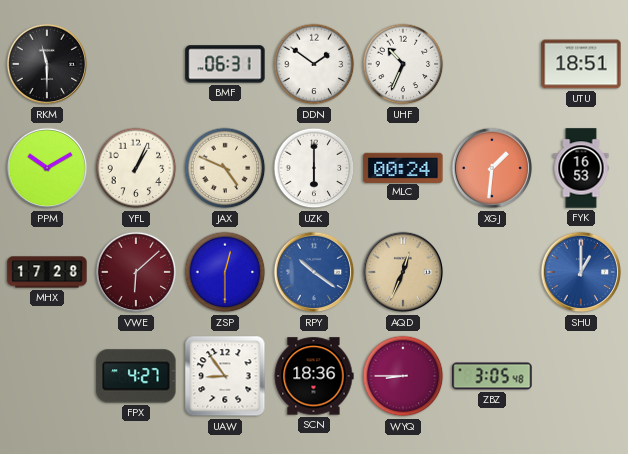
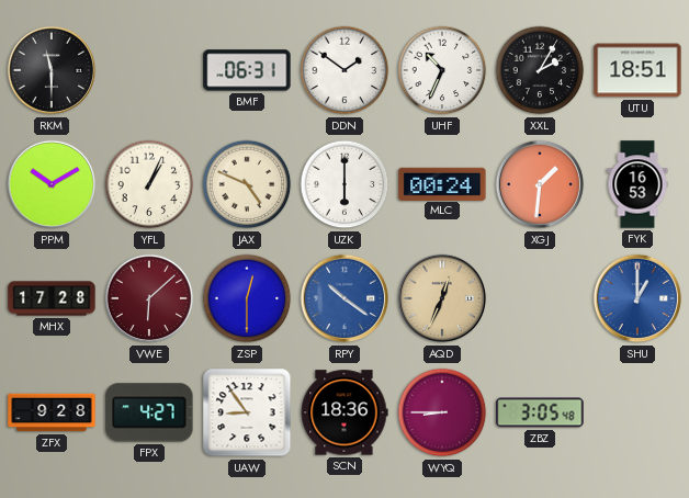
XXL: none -> 2:05 (540, 70)
ZFX: none -> 9:28 (52, 412)
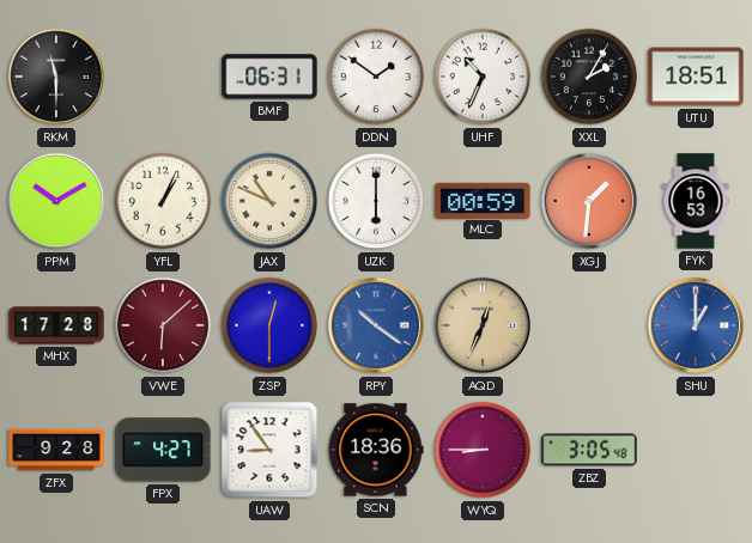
JAX: 4:49 -> 10:49 (269, 201)
MLC: 00:24 -> 00:59 (483, 200)
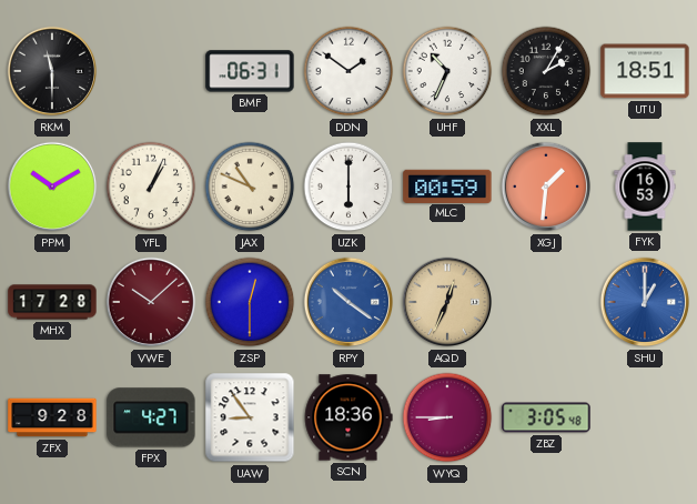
VWE: 6:08 -> 10:08 (151, 302)
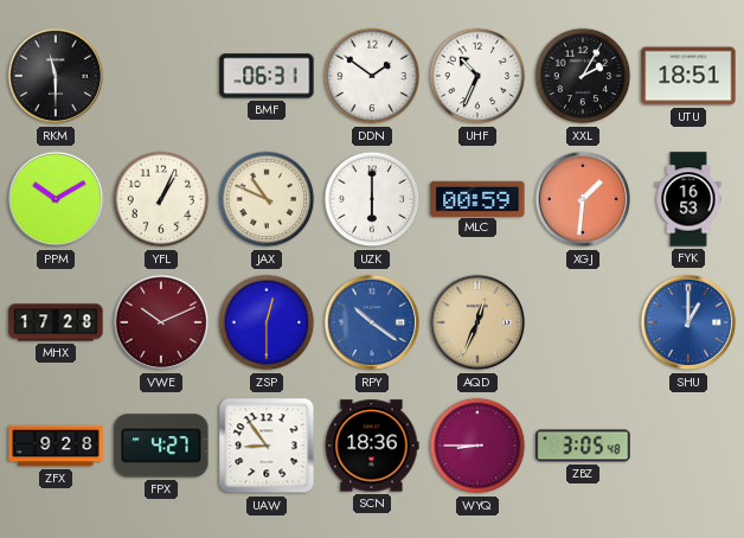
VWE: 10:08 -> 10:11 (161, 322)
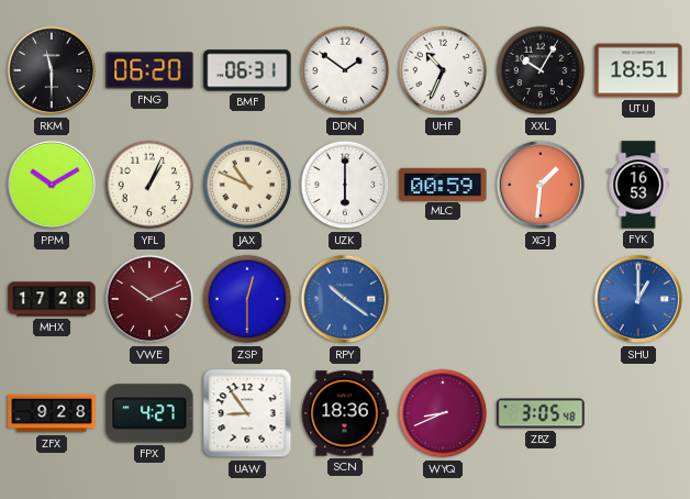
FNG: none -> 06:20 (149, 70)
XXL: 2:05 -> 10:05 (541, 70)
AQD: 12:34 -> none (477, 322)
WYQ: 8:45 -> 8:41 (443, 413)
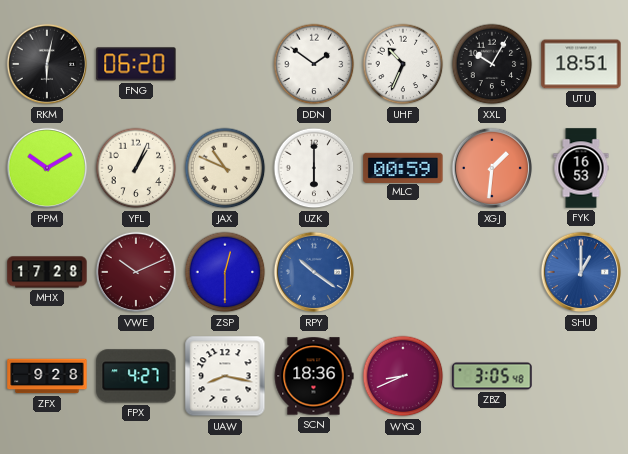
RKM: 11:30 -> 6:02 (47, 64)
BMF: 06:31 -> none (247, 70)
UAW: 8:54 -> 8:17 (225, 376)
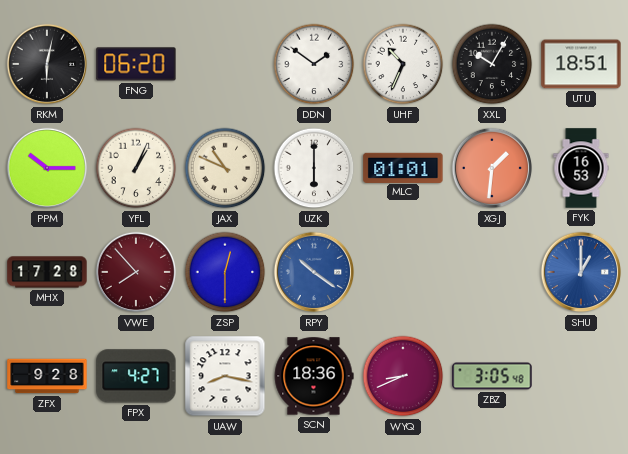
PPM: 10:10 -> 10:15 (47, 168)
MLC: 00:59 -> 01:01 (403, 167)
VWE: 10:11 -> 7:53 (136, 272)
